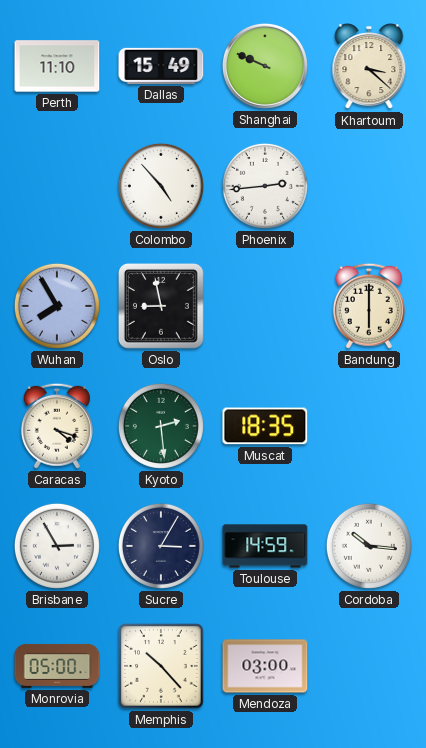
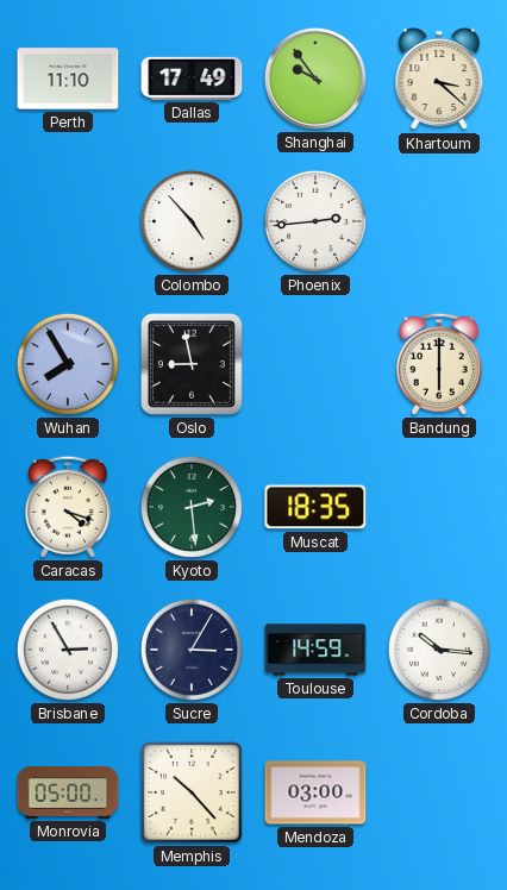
Dallas: 15:49 -> 17:49 (192, 79)
Shanghai: 9:49 -> 9:54 (315, 79)
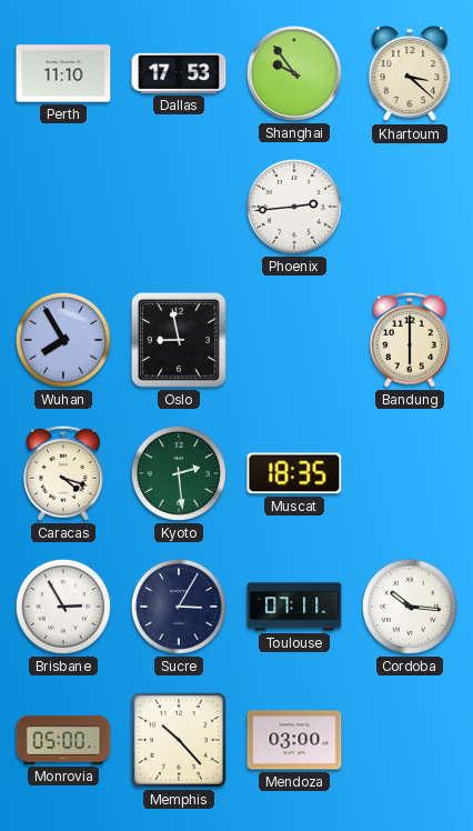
Dallas: 17:49 -> 17:53 (179, 73)
Colombo: 4:53 -> none (192, 221)
Toulouse: 14:59 -> 07:11 (294, 607)
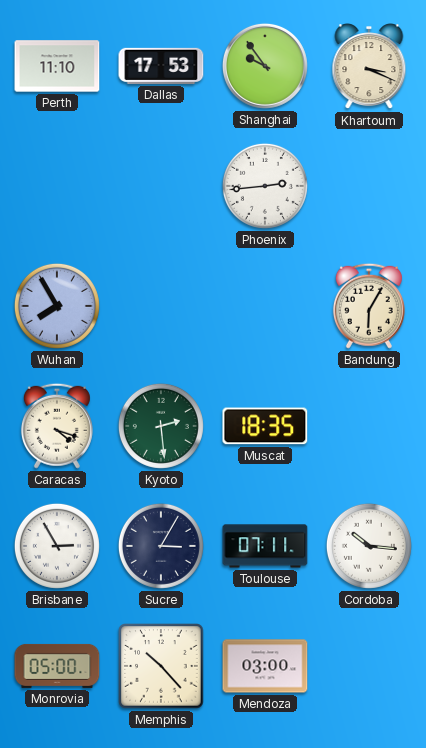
Khartoum: 3:22 -> 3:19 (369, 67)
Oslo: 8:58 -> none (179, 340)
Bandung: 6:00 -> 6:05 (369, 306)
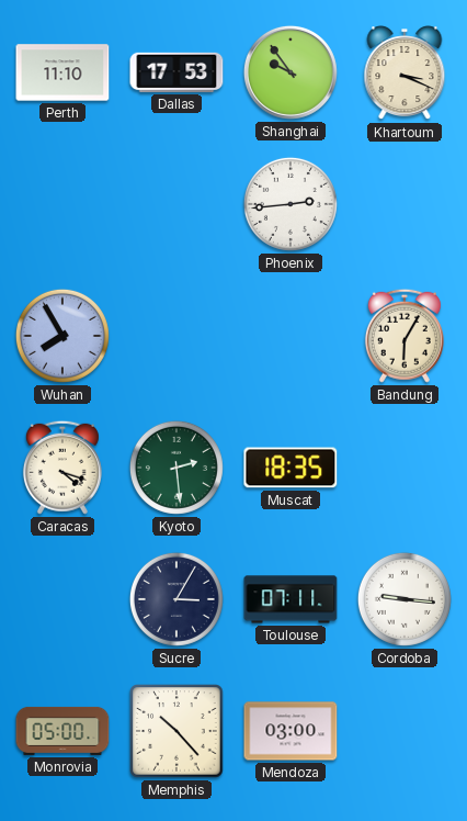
Brisbane: 2:55 -> none (57, 546)
Cordoba: 10:16 -> 9:16 (405, 599)
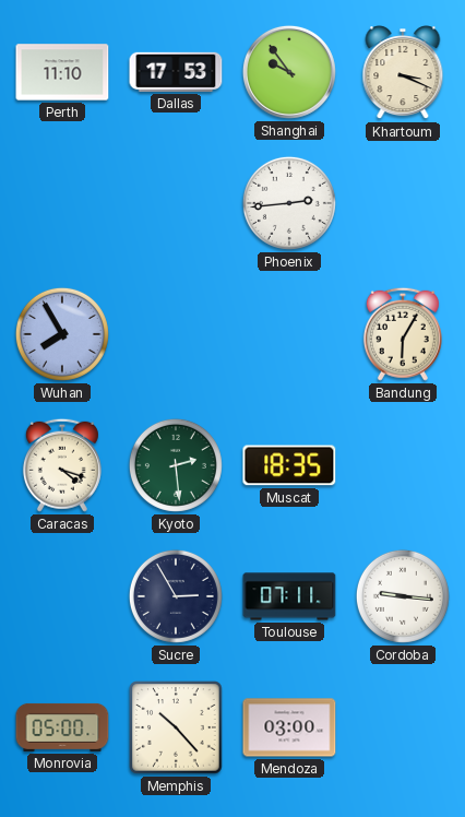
Sucre: 3:05 -> 2:55 (176, 596)
